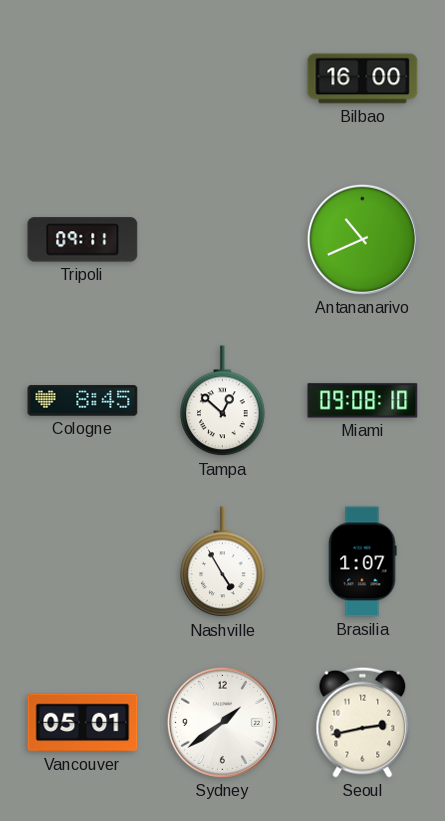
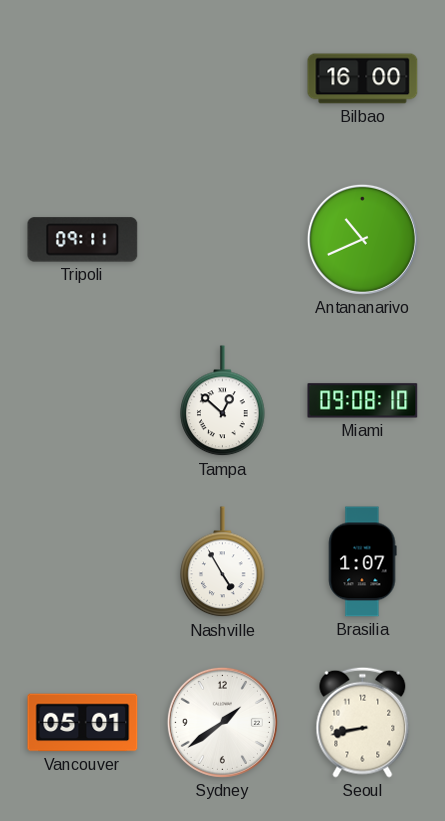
Cologne: 8:45 -> none (83, 401)
Seoul: 2:43 -> 8:43 (363, 722)
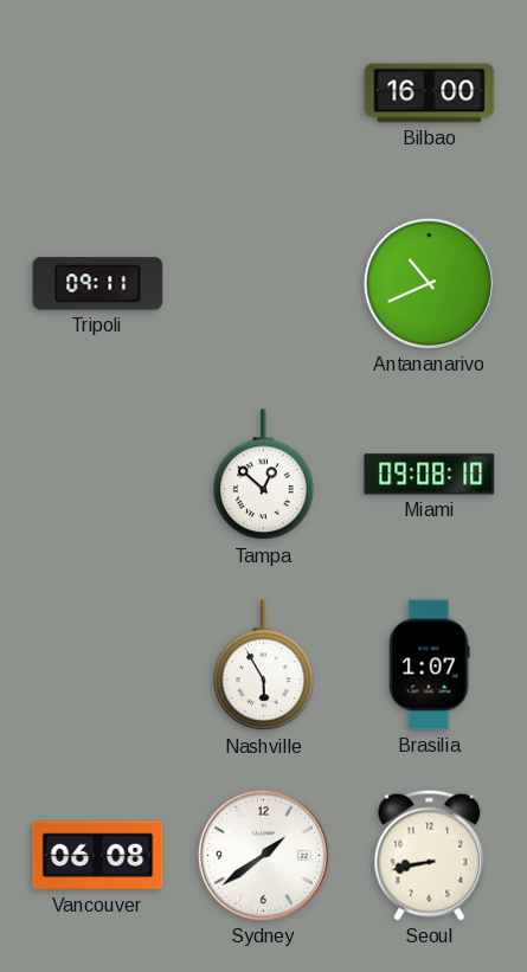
Nashville: 4:55 -> 5:55 (264, 665)
Vancouver: 05:01 -> 06:08 (98, 856)
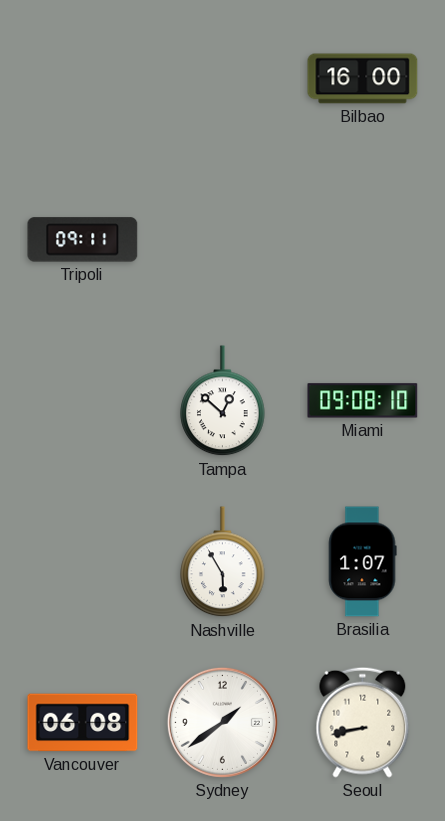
Antananarivo: 10:41 -> none (429, 283)
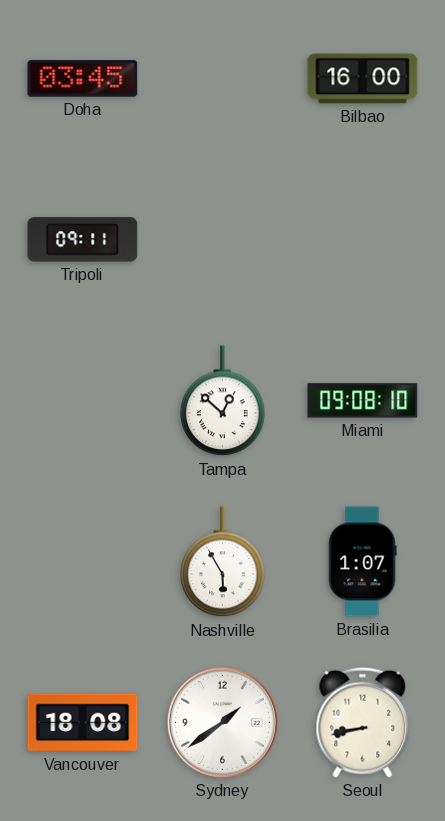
Doha: none -> 03:45 (83, 79)
Vancouver: 06:08 -> 18:08 (83, 723)
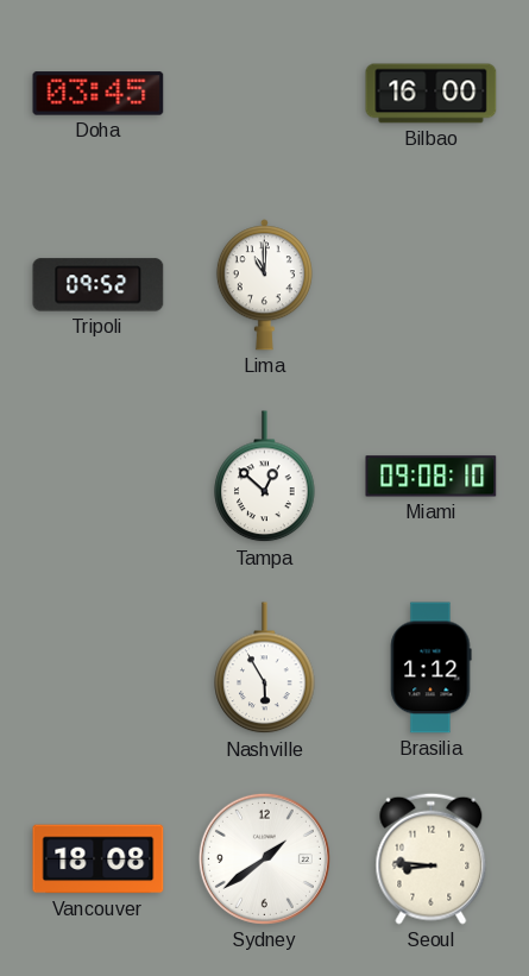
Tripoli: 09:11 -> 09:52 (99, 285)
Lima: none -> 11:00 (264, 285)
Brasilia: 1:07 -> 1:12 (430, 668)
Seoul: 8:43 -> 8:46 (432, 858)
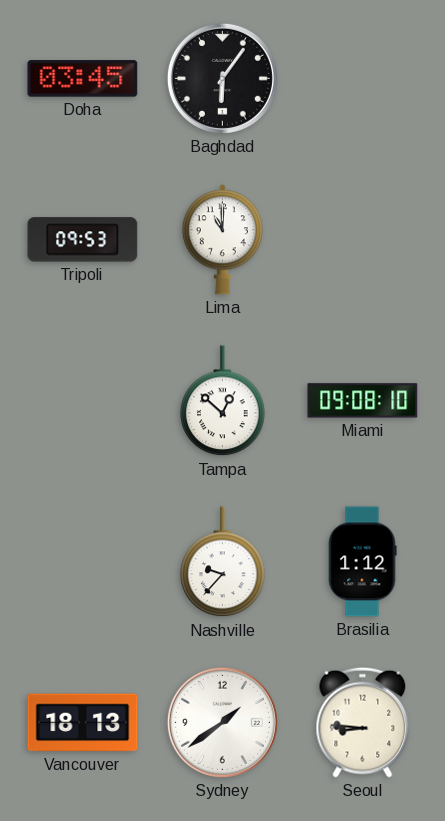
Baghdad: none -> 6:06 (222, 78)
Bilbao: 16:00 -> none (432, 94)
Tripoli: 09:52 -> 09:53 (83, 240)
Nashville: 5:55 -> 9:37 (223, 562)
Vancouver: 18:08 -> 18:13 (83, 723)
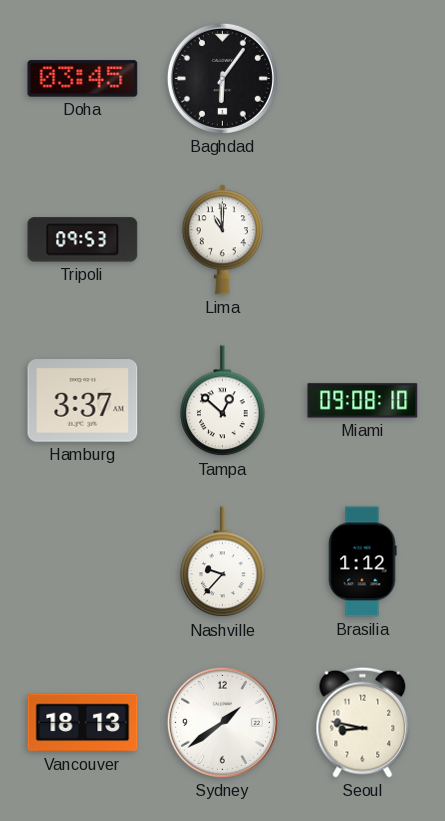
Hamburg: none -> 3:37 (83, 401)
Seoul: 8:46 -> 8:47 (363, 722)
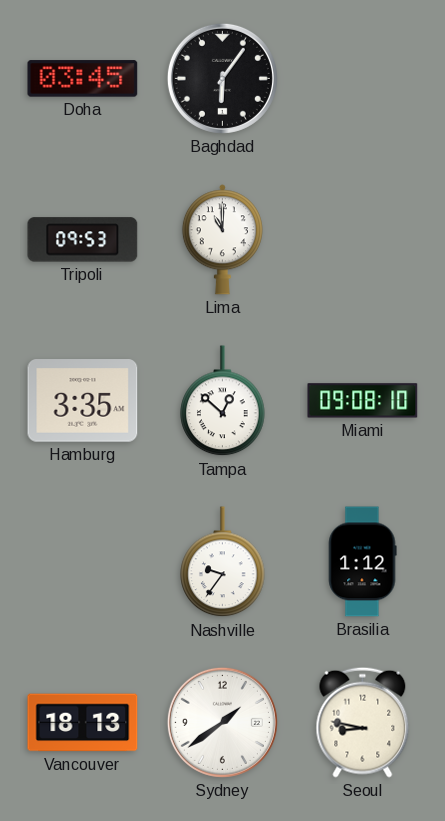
Hamburg: 3:37 -> 3:35 (83, 401)
Nashville: 9:37 -> 9:36 (223, 562)
